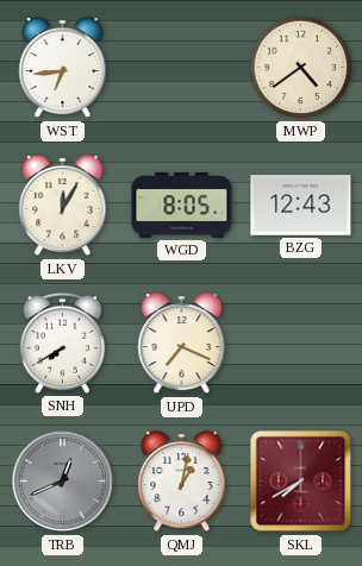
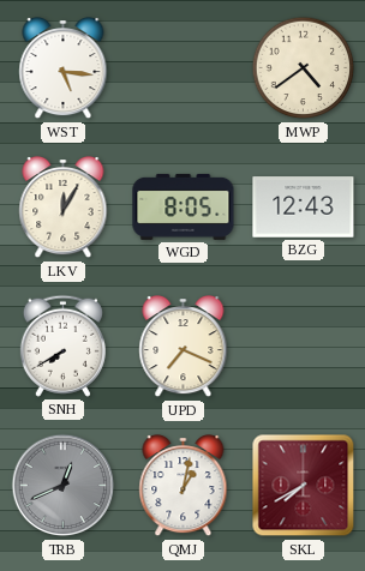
WST: 6:44 -> 5:16 (64, 70)
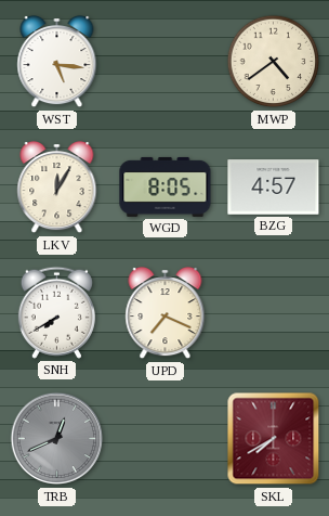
BZG: 12:43 -> 4:57 (274, 188)
QMJ: 1:02 -> none (184, 487)
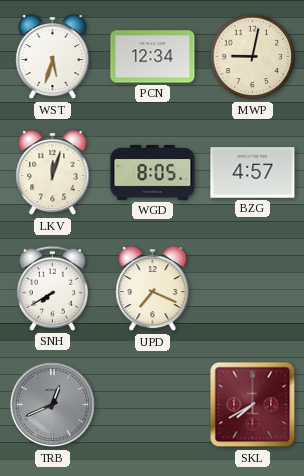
WST: 5:16 -> 5:33 (53, 58)
PCN: none -> 12:34 (153, 57)
MWP: 4:39 -> 9:02 (253, 57)
LKV: 12:05 -> 12:03 (53, 174)
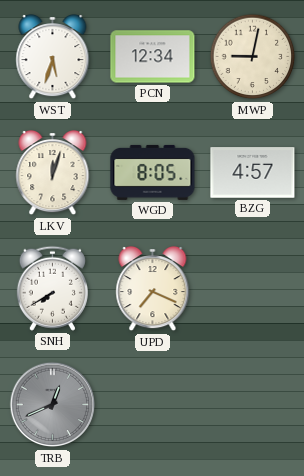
SKL: 7:40 -> none (253, 405)
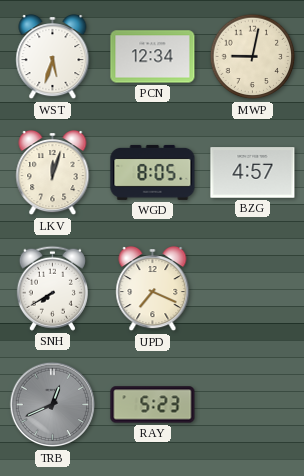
RAY: none -> 5:23 (153, 405)
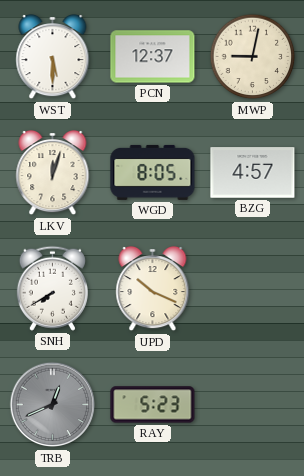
WST: 5:33 -> 5:30 (53, 58)
PCN: 12:34 -> 12:37 (153, 57)
UPD: 7:19 -> 10:19 (153, 290)
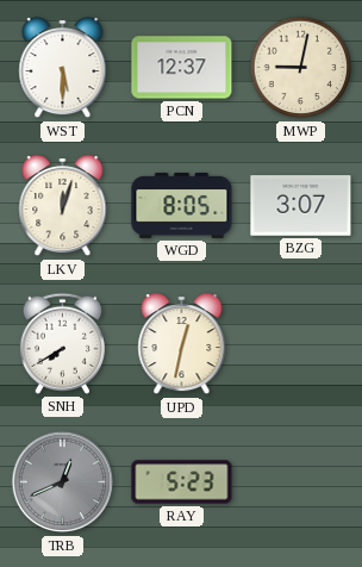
BZG: 4:57 -> 3:07 (301, 206)
UPD: 10:19 -> 12:32 (182, 345)
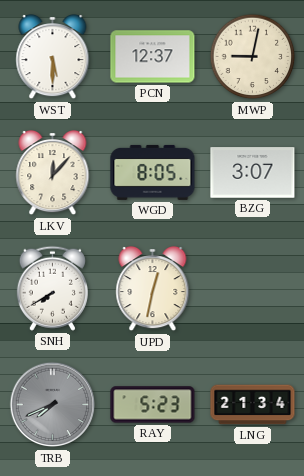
LKV: 12:03 -> 12:07 (53, 174)
TRB: 12:41 -> 7:41 (53, 405)
LNG: none -> 21:34 (253, 405)
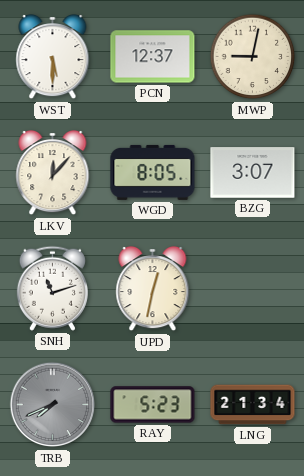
SNH: 7:40 -> 11:12 (52, 288)
